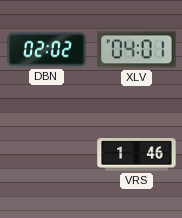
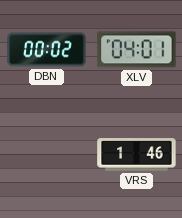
DBN: 02:02 -> 00:02 (47, 50)
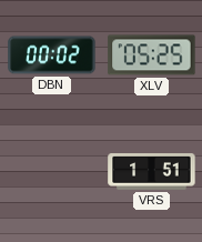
XLV: 04:01 -> 05:25 (152, 56)
VRS: 1:46 -> 1:51 (152, 172)
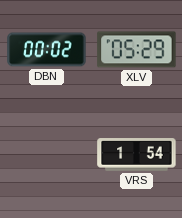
XLV: 05:25 -> 05:29 (137, 50)
VRS: 1:51 -> 1:54 (137, 155)
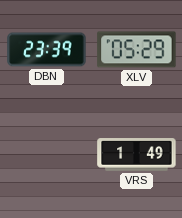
DBN: 00:02 -> 23:39 (47, 50)
VRS: 1:54 -> 1:49 (137, 155)
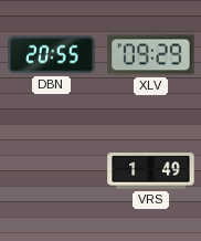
DBN: 23:39 -> 20:55 (52, 55)
XLV: 05:29 -> 09:29 (151, 55)
